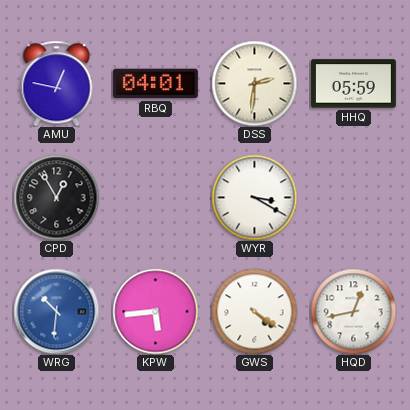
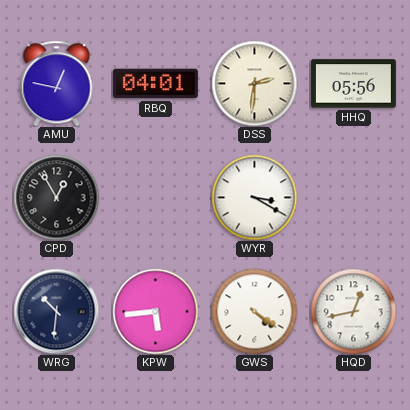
HHQ: 05:59 -> 05:56 (353, 84)
WRG dial: blue -> navy (56, 311)
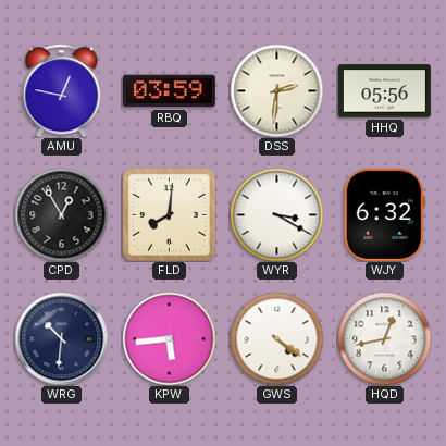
RBQ: 04:01 -> 03:59 (169, 91)
FLD: none -> 8:01 (169, 214)
WJY: none -> 6:32 (384, 214)
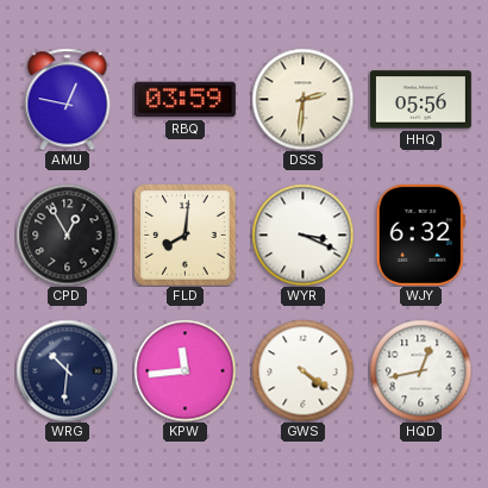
WYR: 3:20 -> 3:19 (302, 234)
KPW: 5:44 -> 11:44 (184, 370)
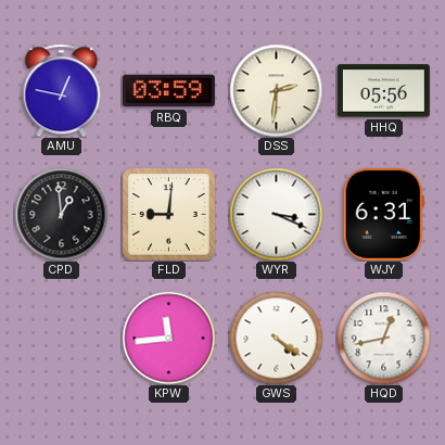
CPD: 12:55 -> 12:59 (61, 214)
FLD: 8:01 -> 9:01 (168, 214)
WJY: 6:32 -> 6:31 (383, 214)
WRG: 10:31 -> none (67, 370)
